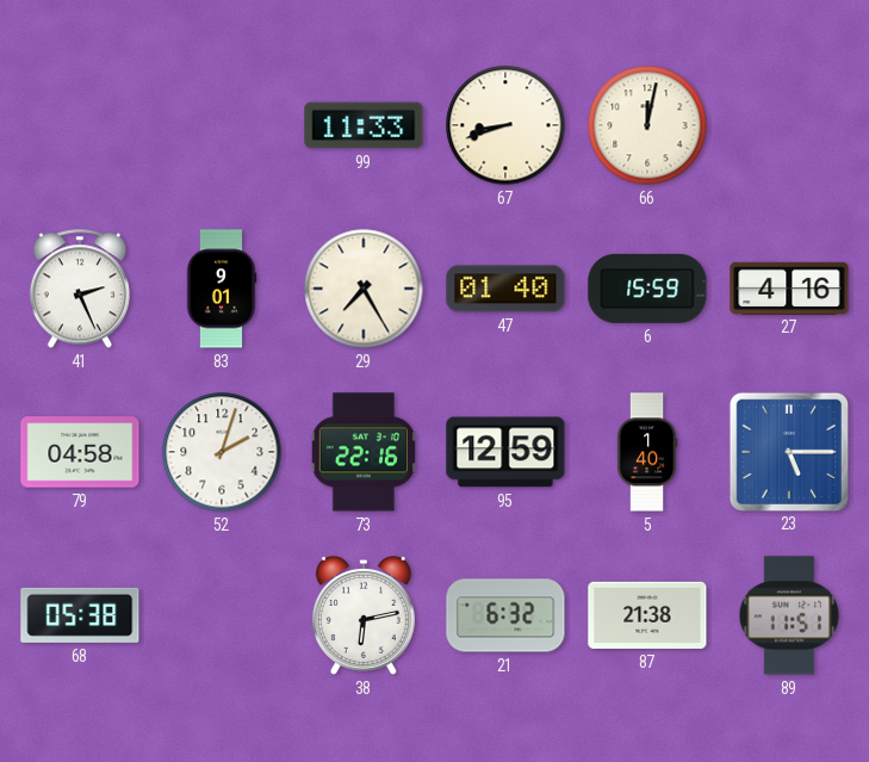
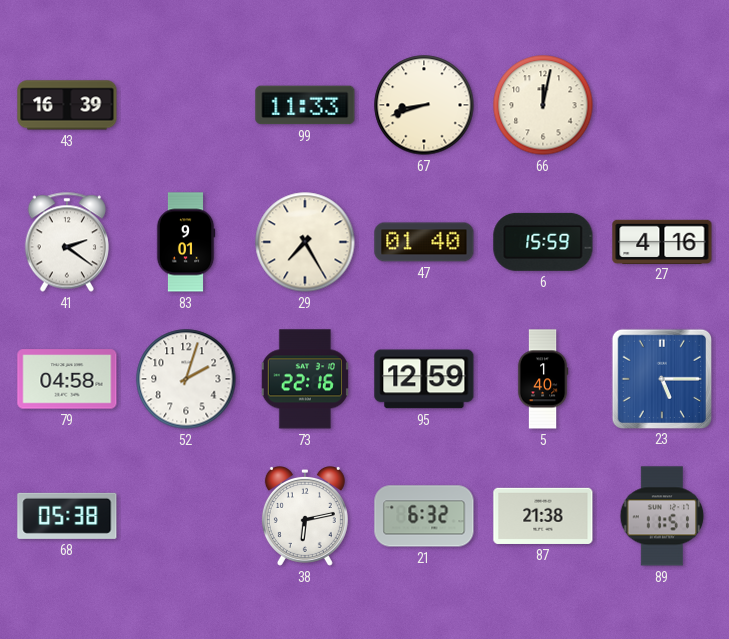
43: none -> 16:39 (67, 105)
41: 2:26 -> 2:21 (66, 242)
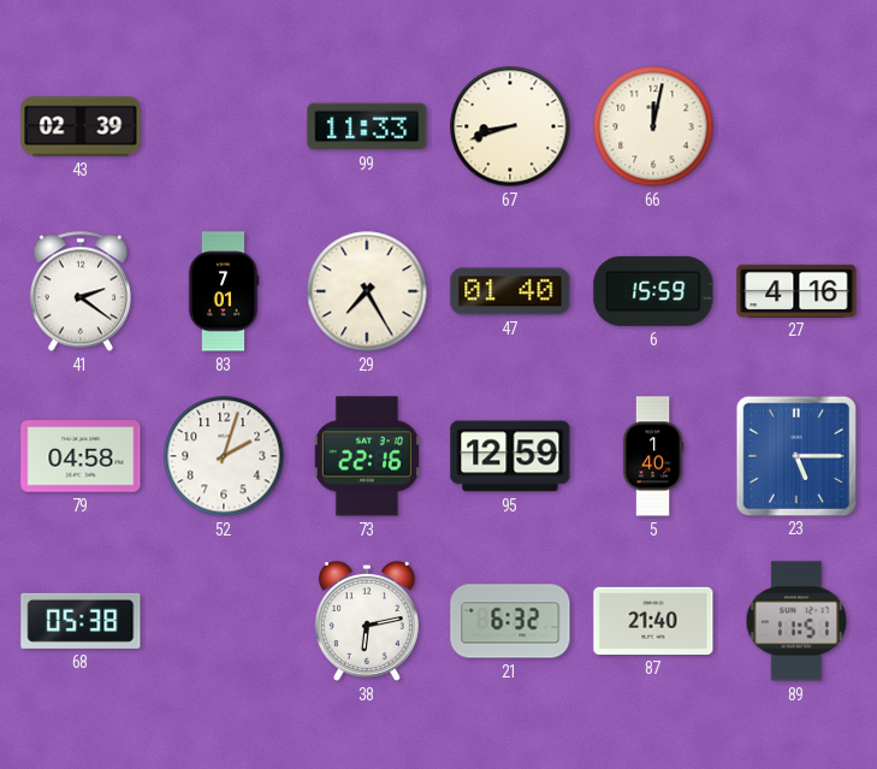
43: 16:39 -> 02:39 (81, 126)
83: 9:01 -> 7:01 (224, 291)
87: 21:38 -> 21:40 (653, 621)
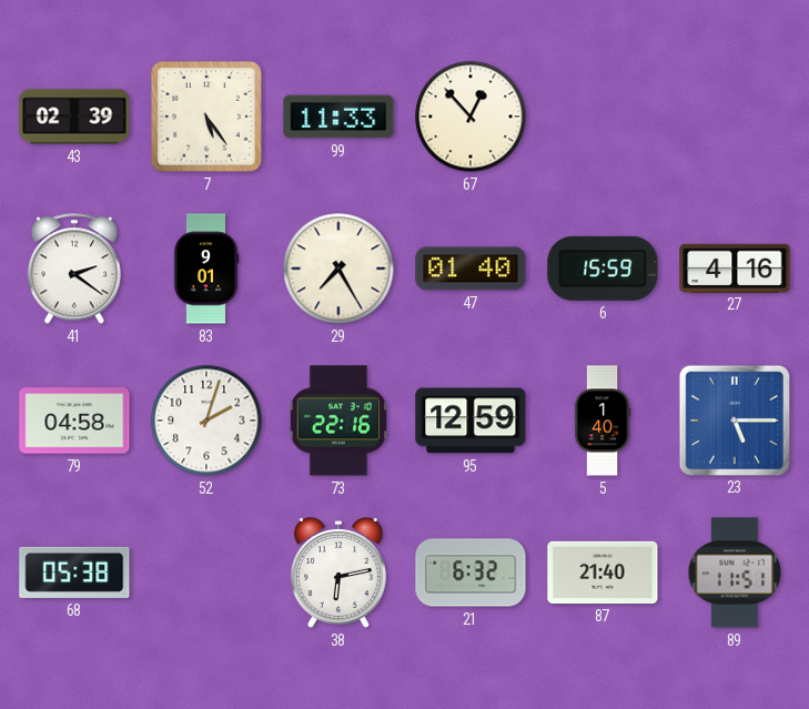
7: none -> 5:24 (206, 117)
67: 8:42 -> 12:53 (471, 117)
66: 12:02 -> none (653, 126)
83: 7:01 -> 9:01 (206, 269)
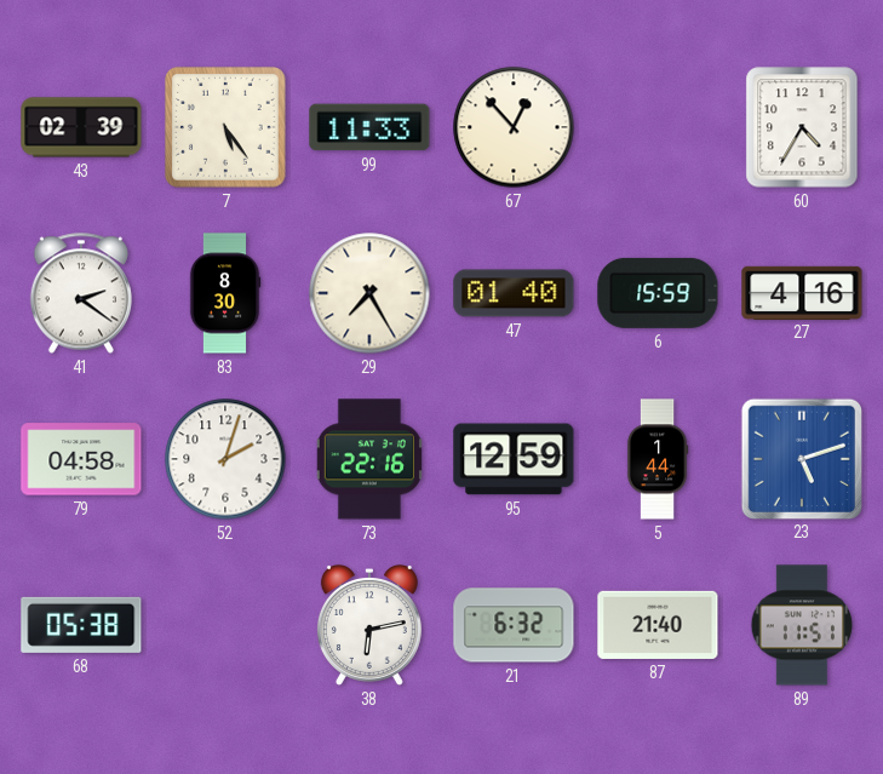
60: none -> 4:35 (802, 127)
83: 9:01 -> 8:30 (225, 293)
5: 1:40 -> 1:44 (658, 459)
23: 5:15 -> 5:12 (801, 458)
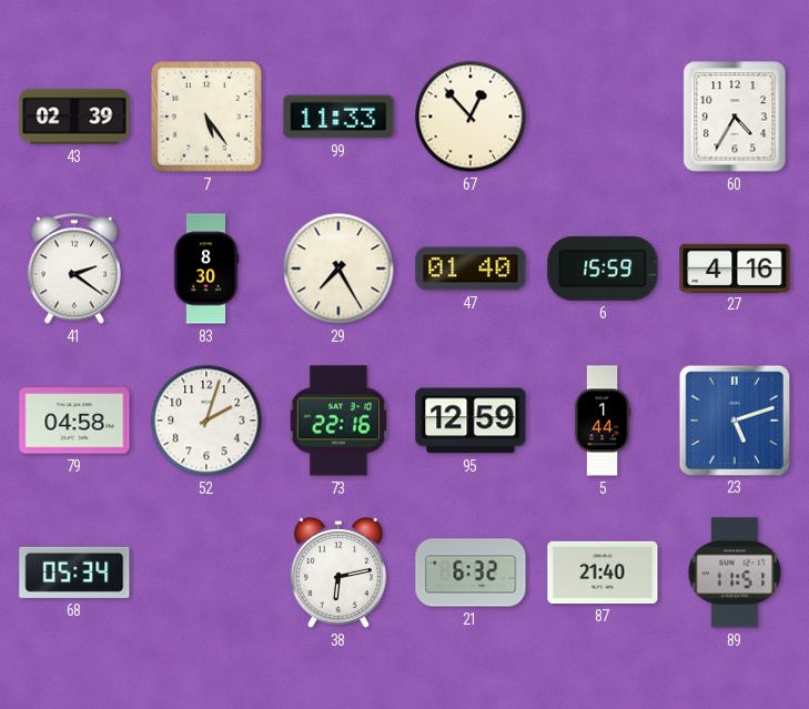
68: 05:38 -> 05:34 (74, 573)
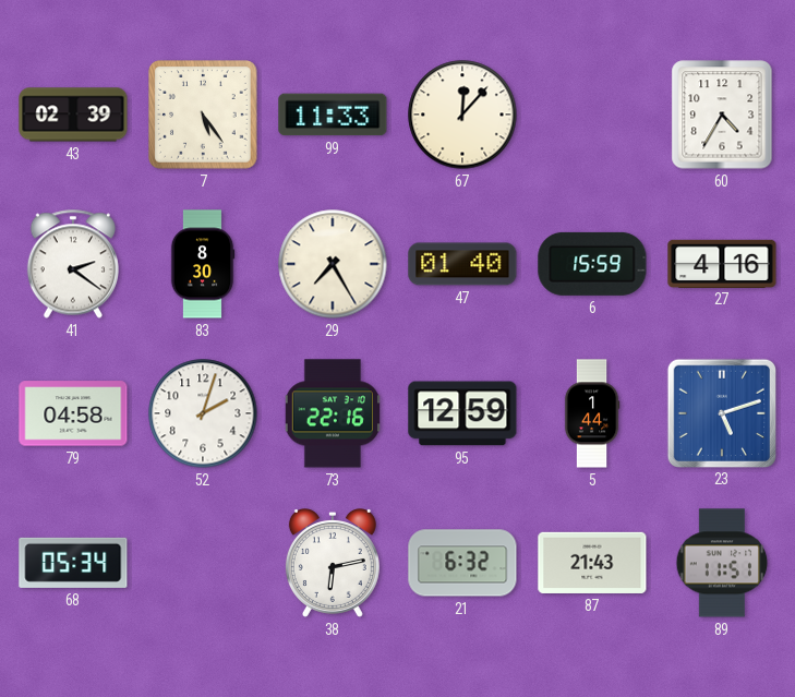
67: 12:53 -> 12:07 (462, 115)
87: 21:40 -> 21:43 (592, 563)
